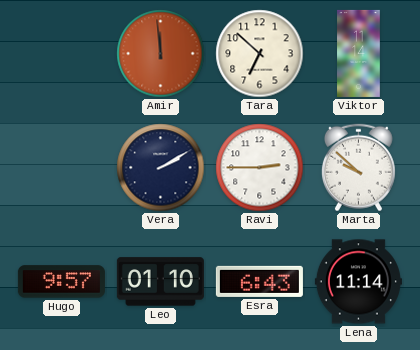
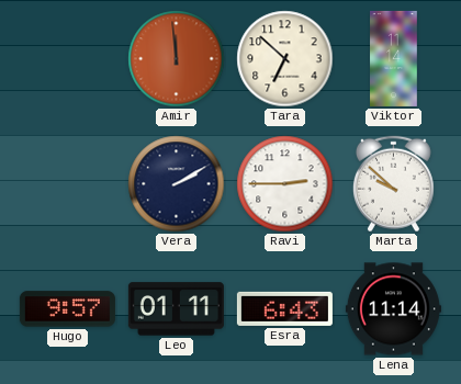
Leo: 01:10 -> 01:11 (176, 309)
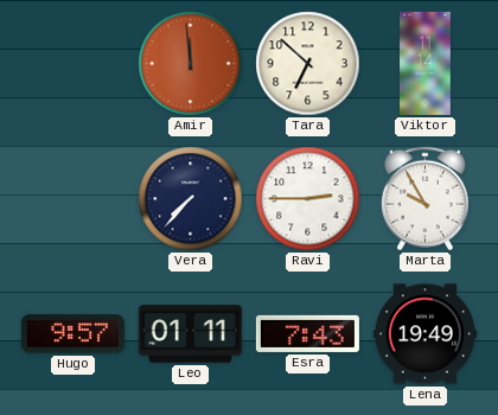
Vera: 2:10 -> 7:37 (191, 199)
Marta: 9:52 -> 9:55 (424, 199)
Esra: 6:43 -> 7:43 (307, 333)
Lena: 11:14 -> 19:49 (424, 334)
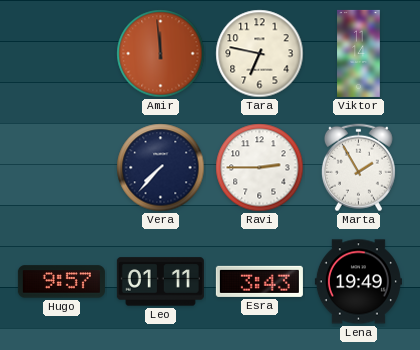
Tara: 6:52 -> 6:47 (260, 54)
Marta: 9:55 -> 1:55 (358, 168)
Esra: 7:43 -> 3:43 (259, 281)
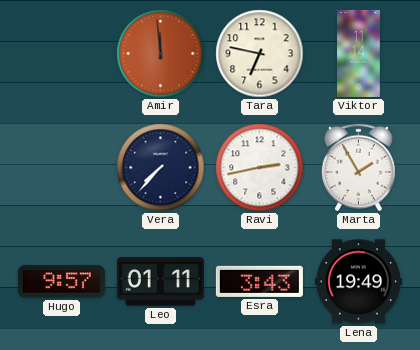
Ravi: 2:45 -> 2:43 (260, 168)
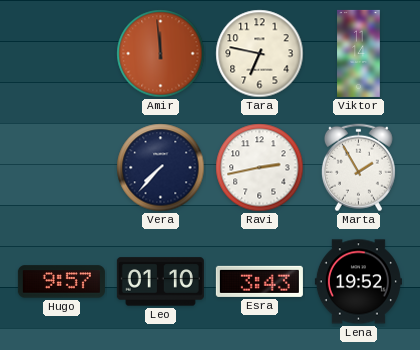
Leo: 01:11 -> 01:10 (160, 282)
Lena: 19:49 -> 19:52 (358, 282)
